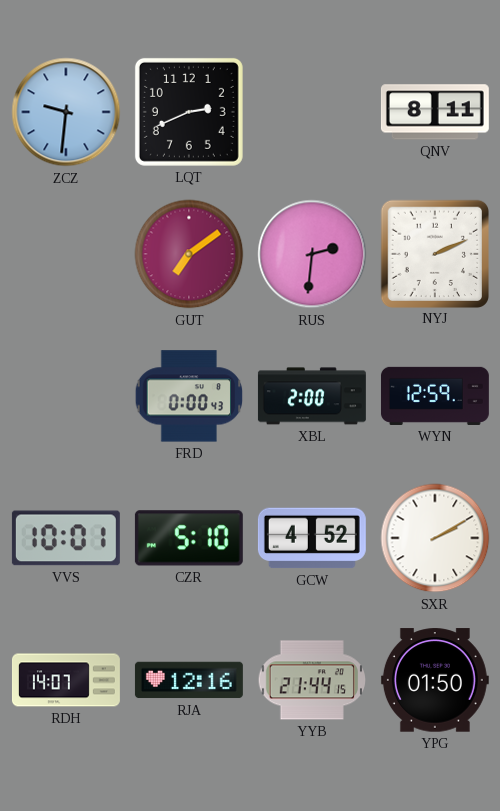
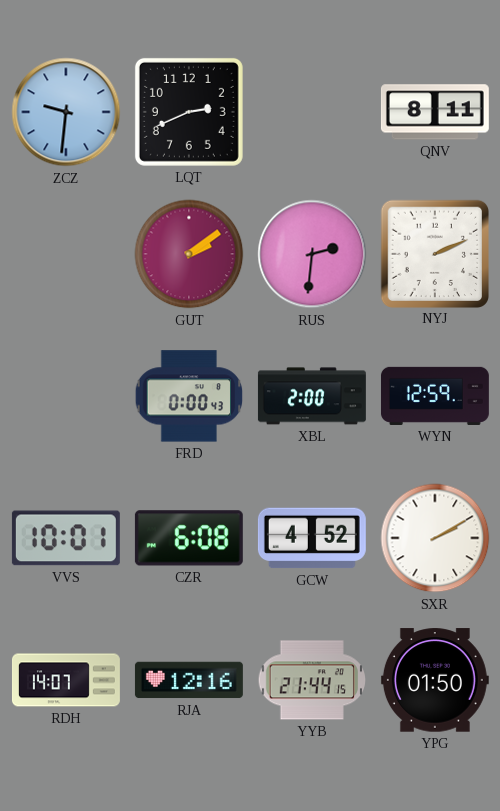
GUT: 7:09 -> 2:09 (189, 254)
CZR: 5:10 -> 6:08 (189, 538)
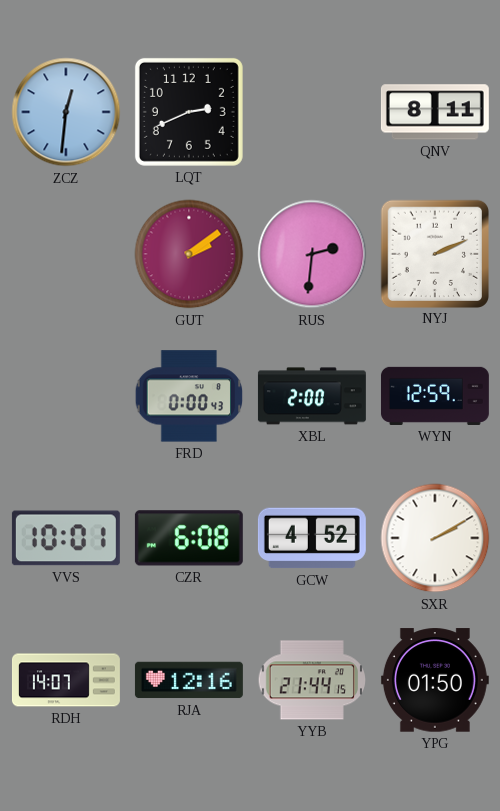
ZCZ: 9:31 -> 12:31 (66, 112)
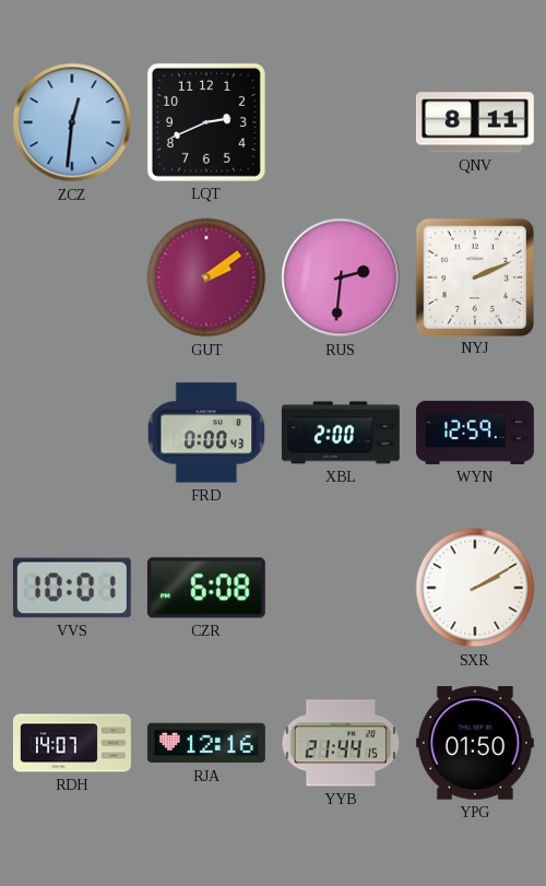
GCW: 4:52 -> none (312, 538)
